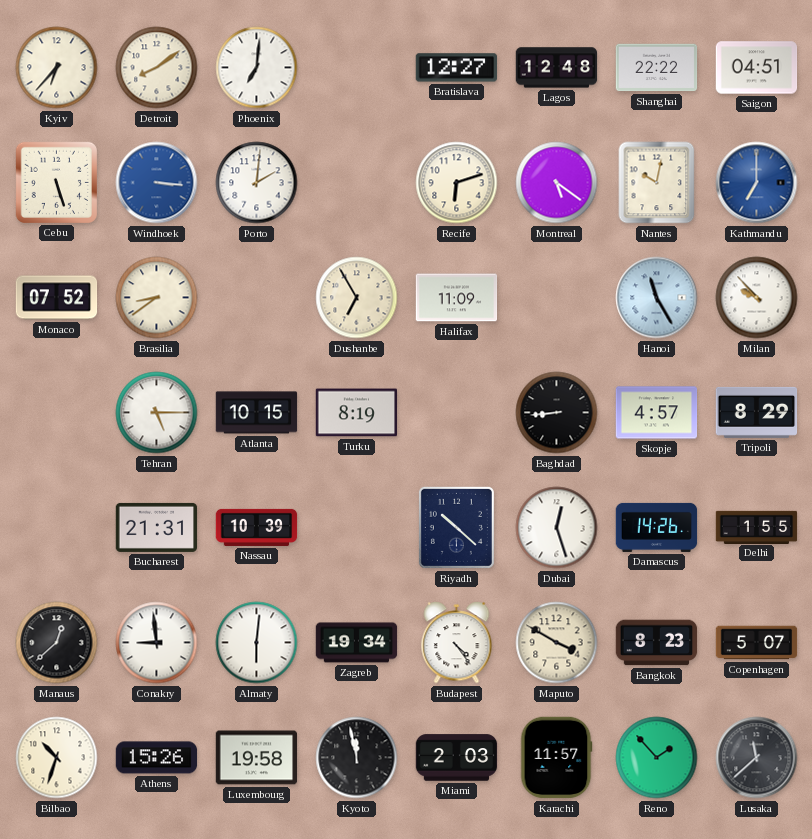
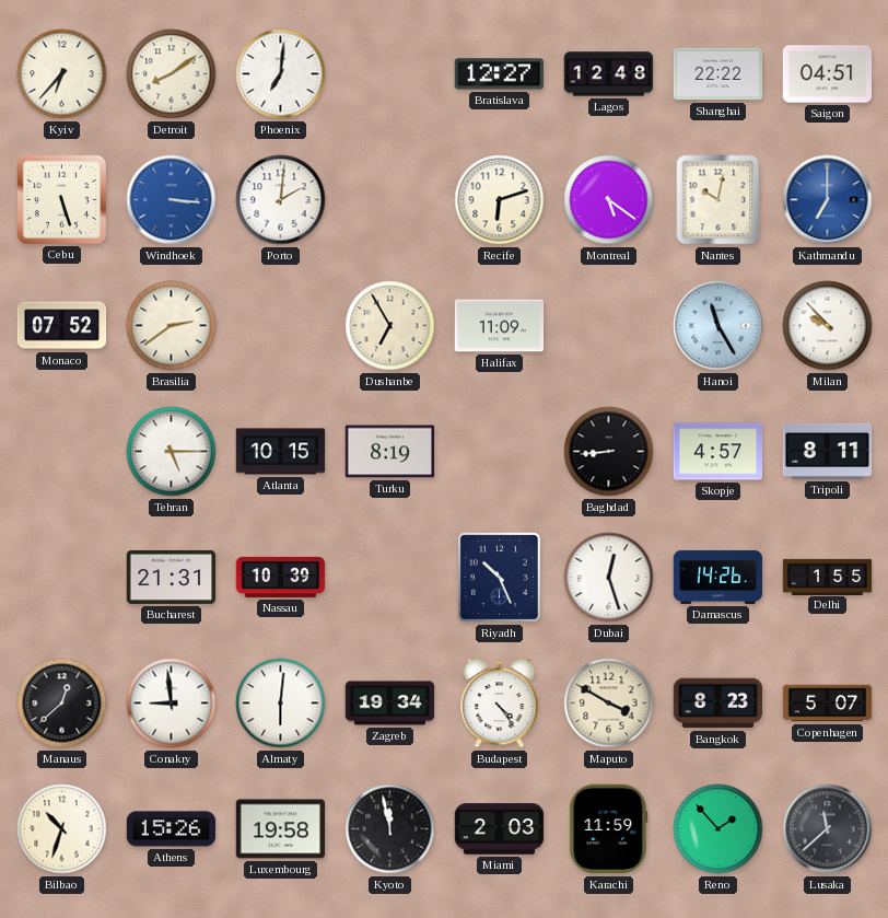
Brasilia: 8:39 -> 2:39 (172, 326)
Tripoli: 8:29 -> 8:11 (828, 451)
Riyadh: 10:22 -> 10:26 (499, 577)
Karachi: 11:57 -> 11:59 (608, 829)
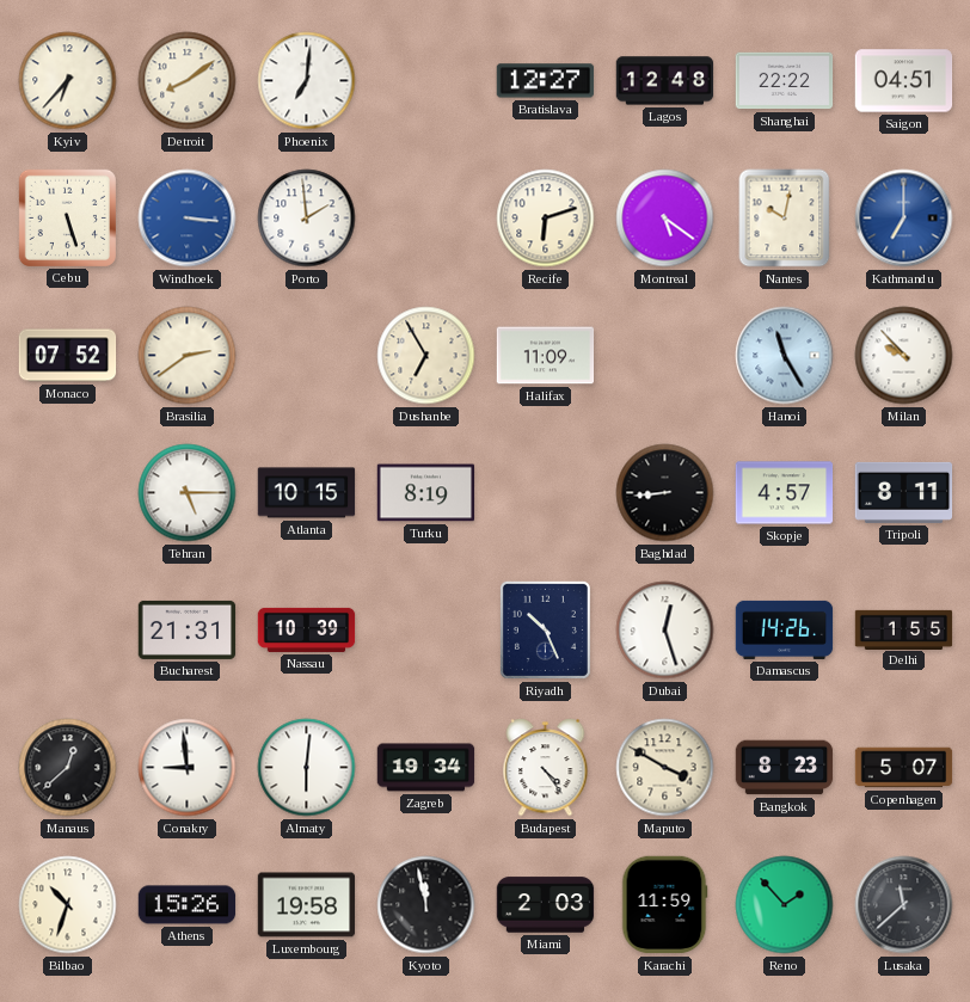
Porto: 2:01 -> 1:59 (307, 219)
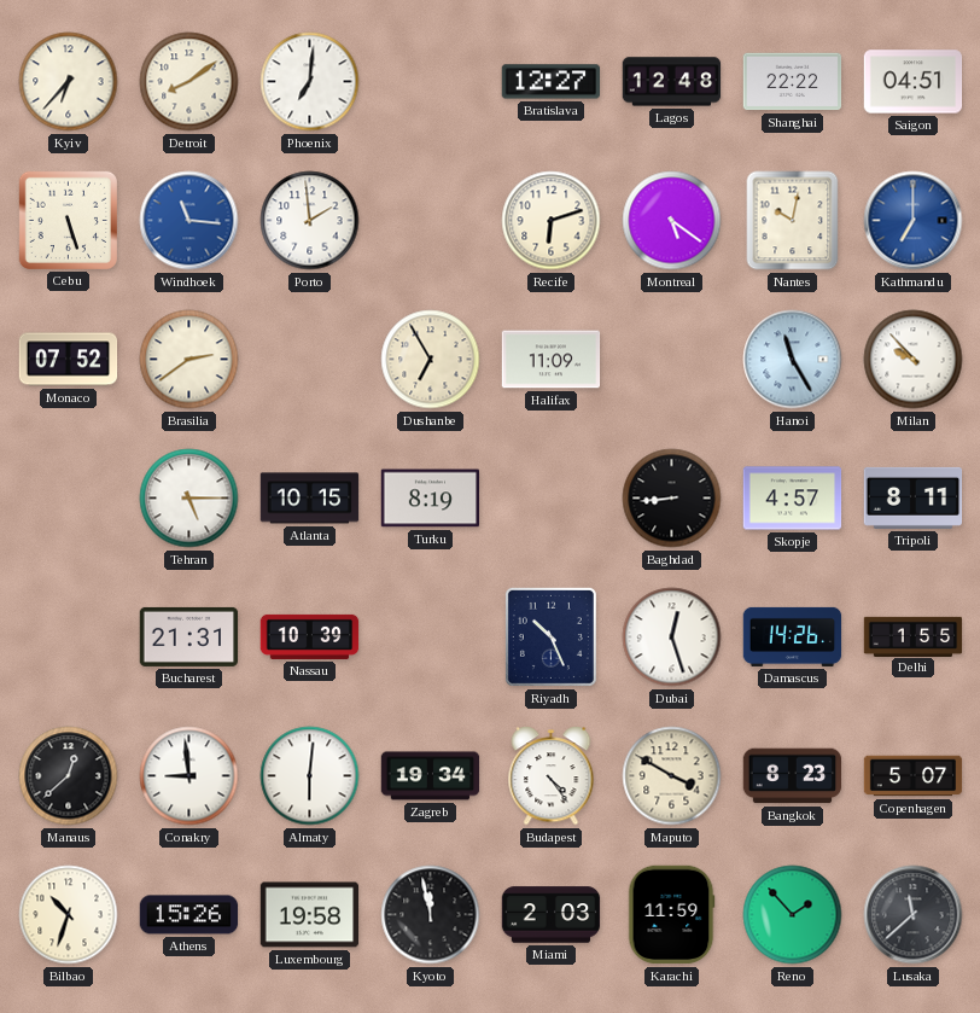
Windhoek: 3:16 -> 11:16 (189, 221)
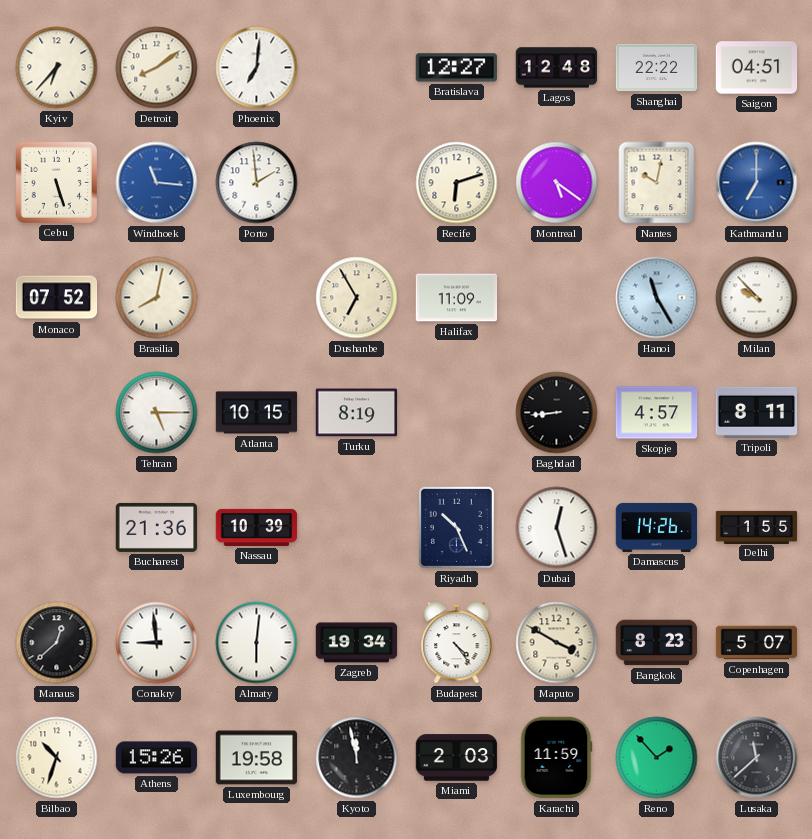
Brasilia: 2:39 -> 8:02 (157, 298)
Bucharest: 21:31 -> 21:36 (157, 527)
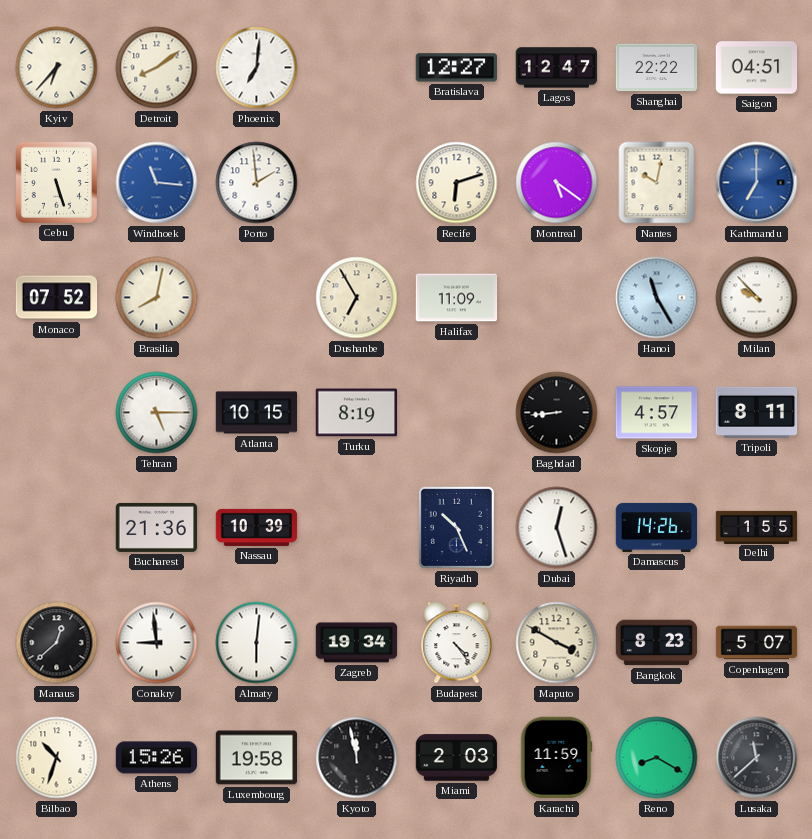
Lagos: 12:48 -> 12:47 (557, 68)
Reno: 1:53 -> 8:20 (657, 758)
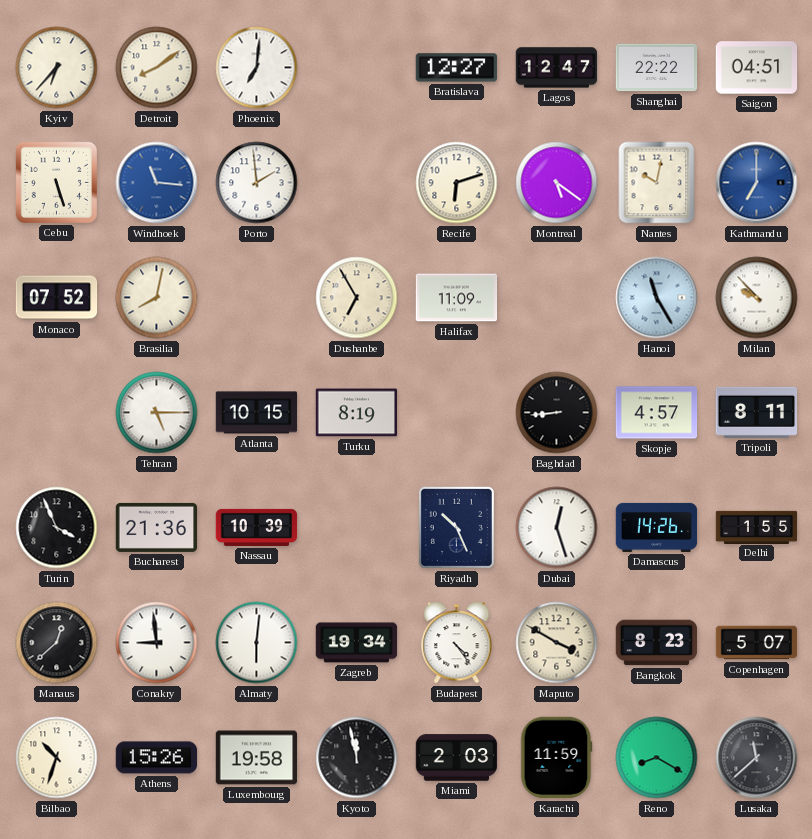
Turin: none -> 3:56 (57, 528)
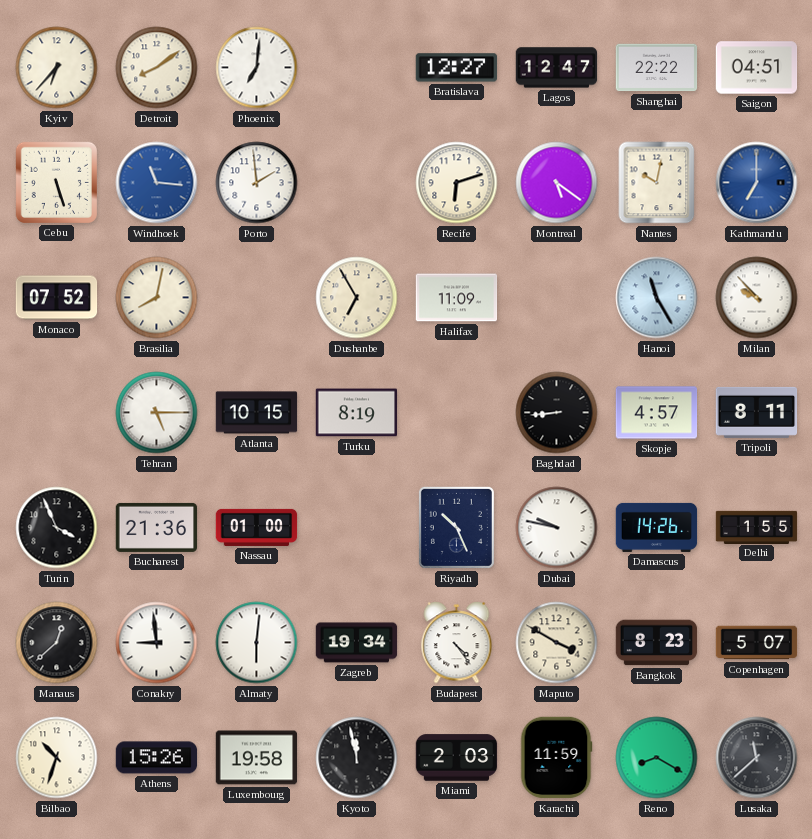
Nassau: 10:39 -> 01:00 (257, 527)
Dubai: 12:27 -> 9:47 (557, 528)
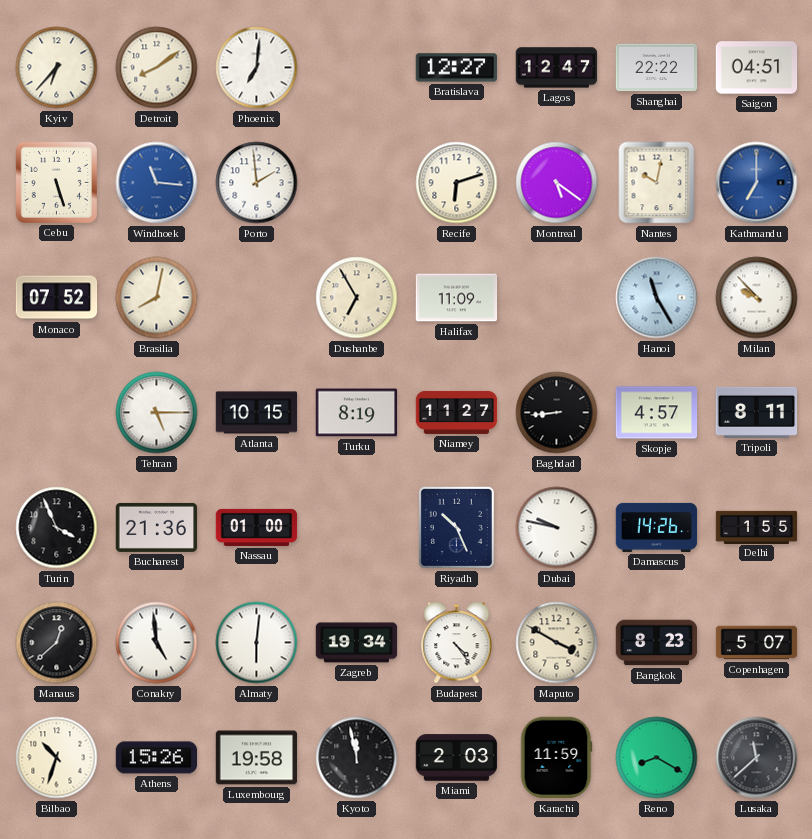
Niamey: none -> 11:27 (457, 412)
Conakry: 8:59 -> 4:59 (157, 643)
